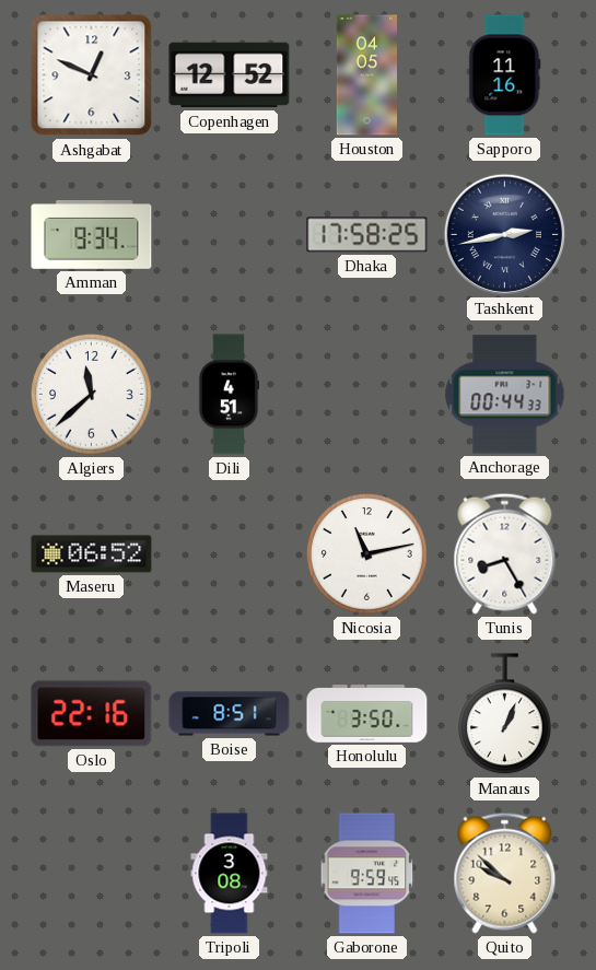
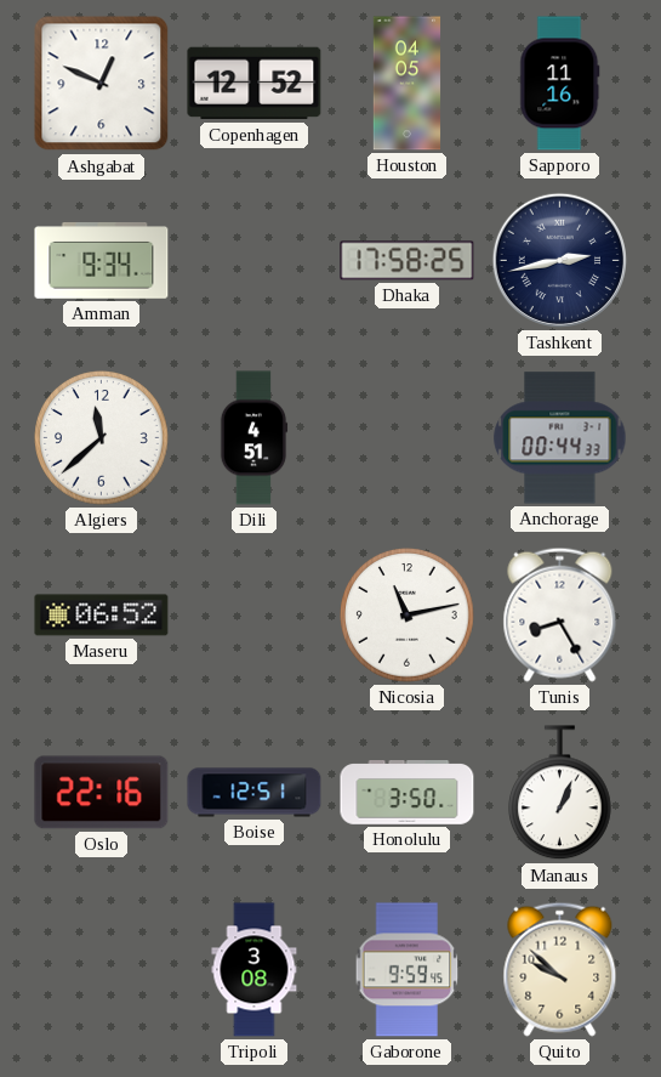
Boise: 8:51 -> 12:51 (255, 793)
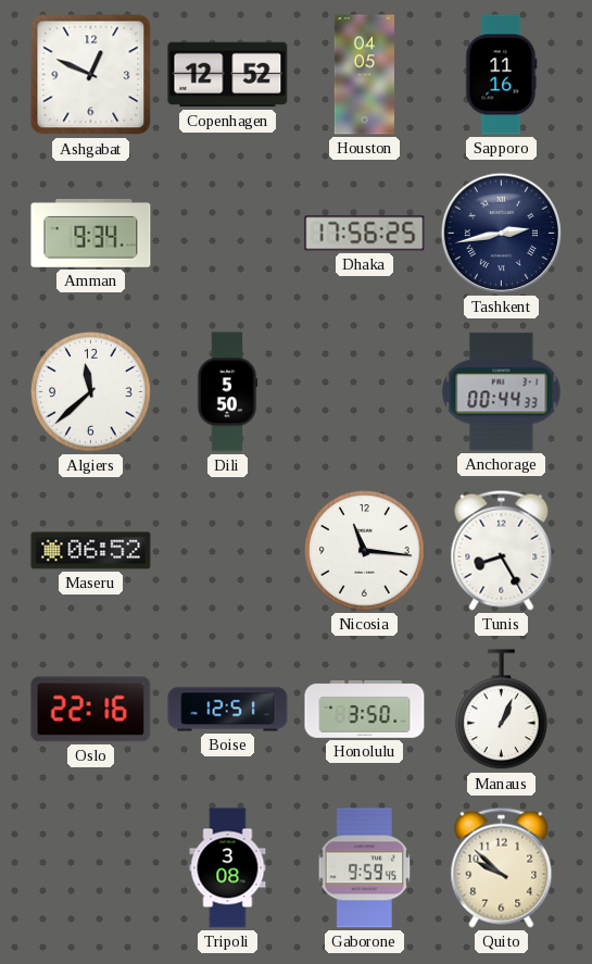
Dhaka: 17:58 -> 17:56 (365, 234)
Dili: 4:51 -> 5:50 (227, 392)
Nicosia: 11:13 -> 11:16 (365, 551)
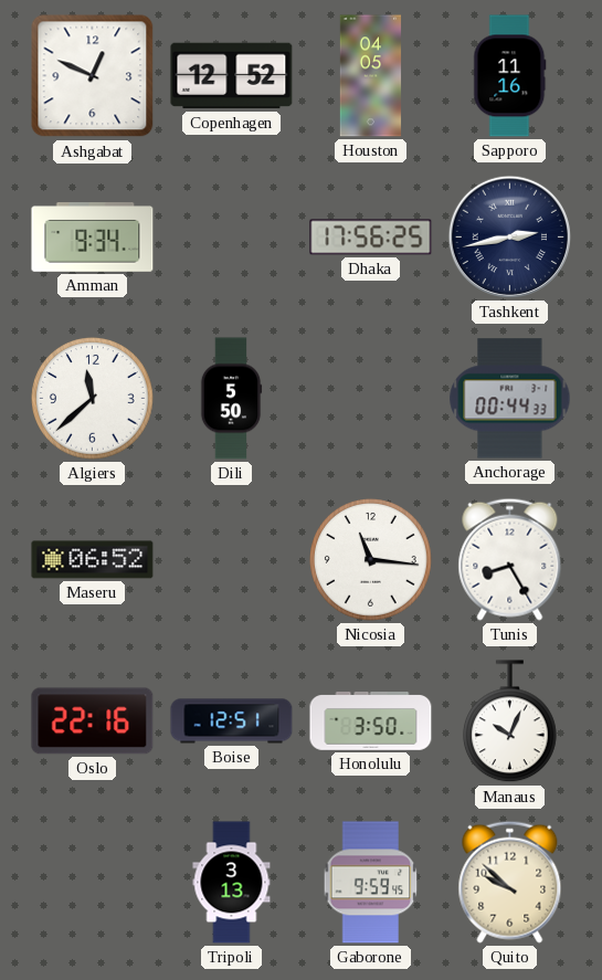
Manaus: 1:04 -> 10:04 (510, 721)
Tripoli: 3:08 -> 3:13 (232, 883)
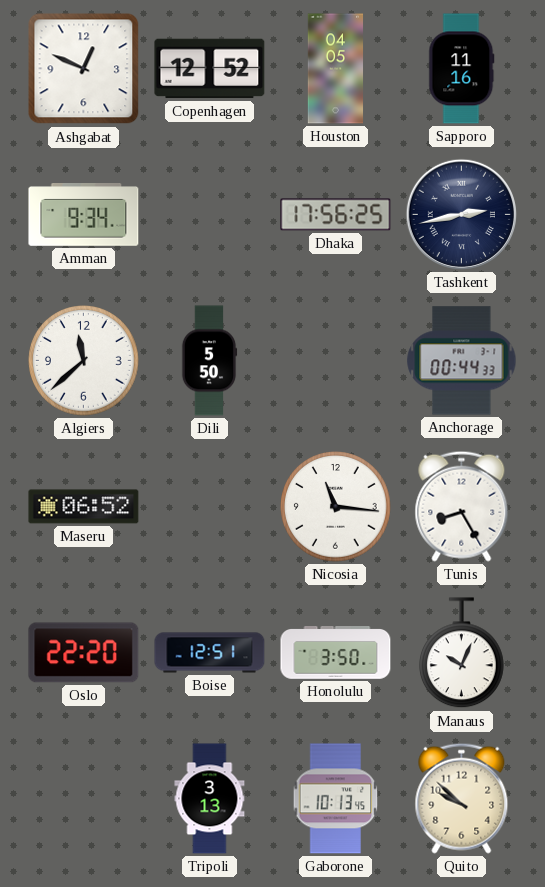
Oslo: 22:16 -> 22:20 (84, 653)
Gaborone: 9:59 -> 10:13 (336, 799)
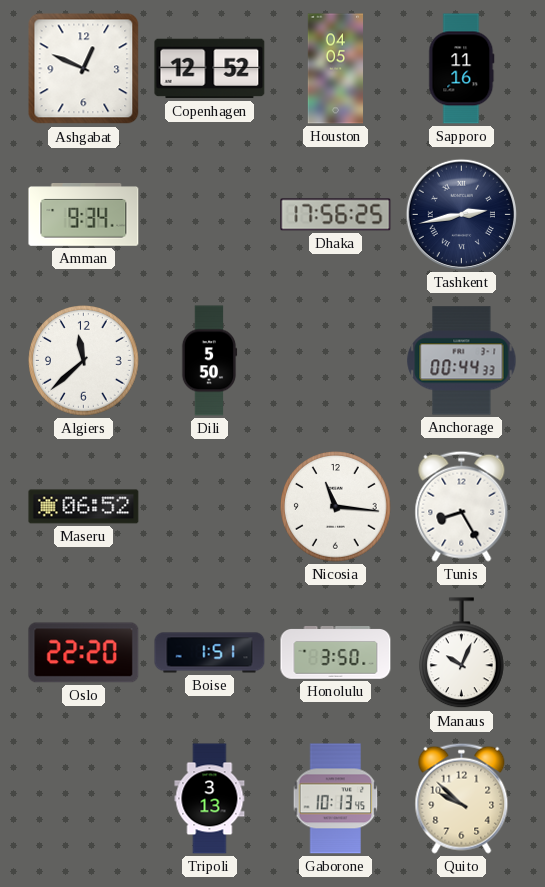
Boise: 12:51 -> 1:51 (210, 653)
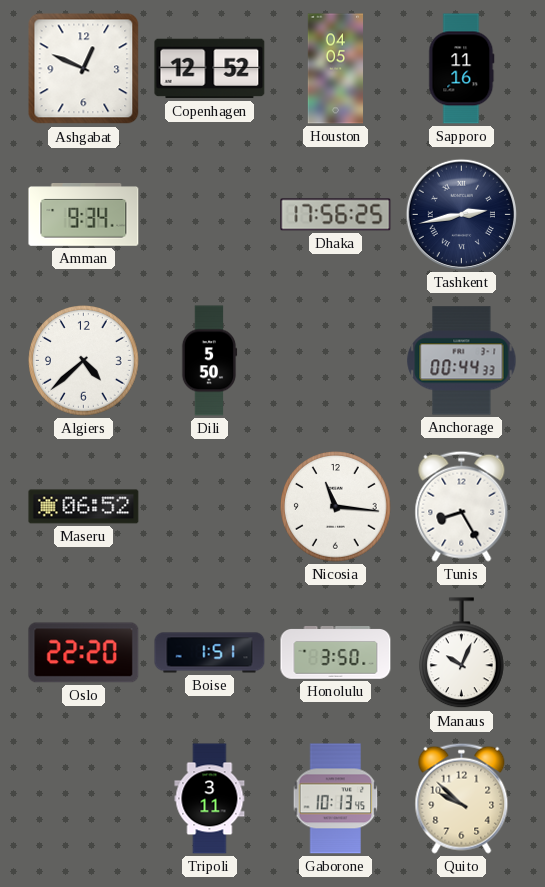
Algiers: 11:38 -> 4:38 (84, 361)
Tripoli: 3:13 -> 3:11 (210, 799)
